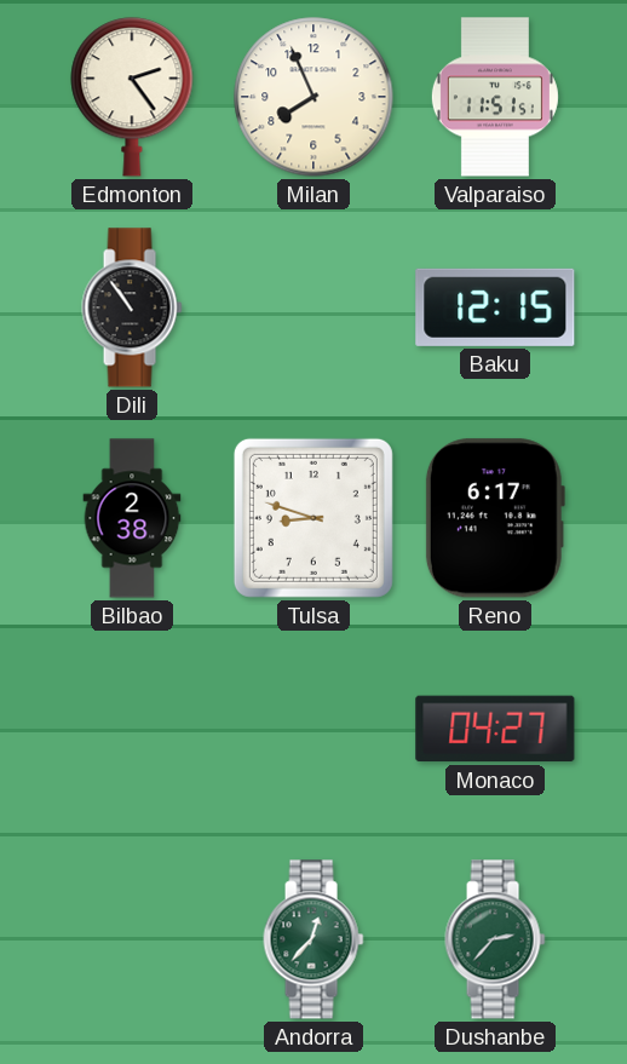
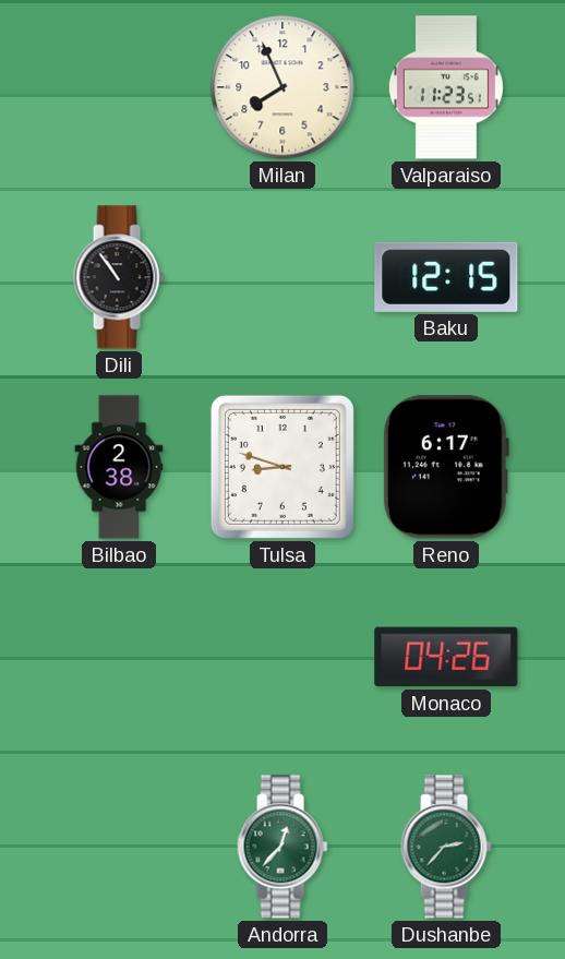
Edmonton: 2:24 -> none (132, 97)
Valparaiso: 11:51 -> 11:23 (446, 87)
Monaco: 04:27 -> 04:26 (446, 657)
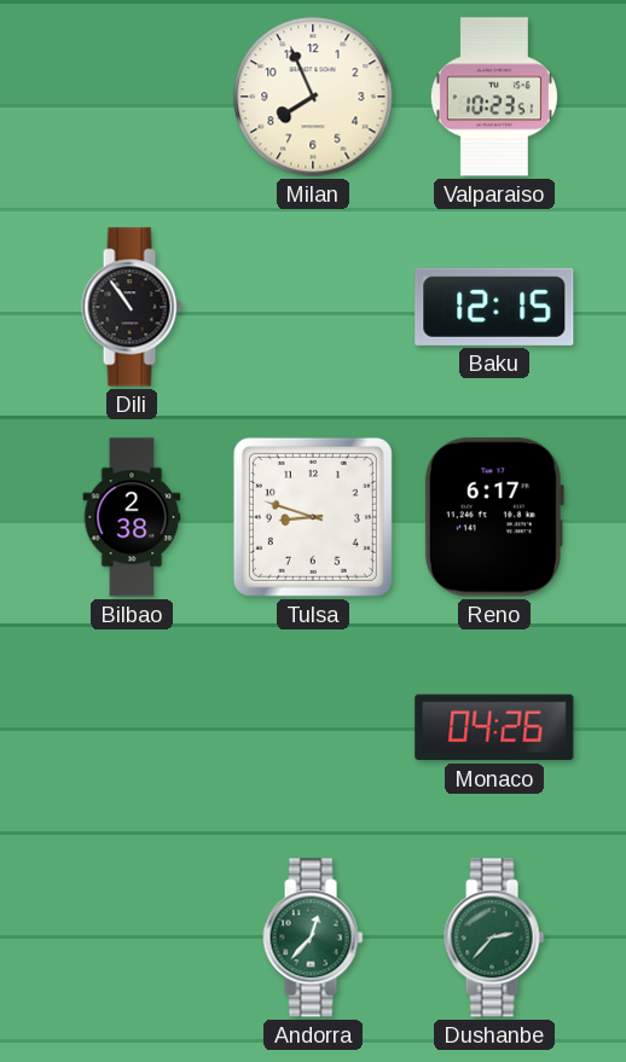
Valparaiso: 11:23 -> 10:23 (494, 97)
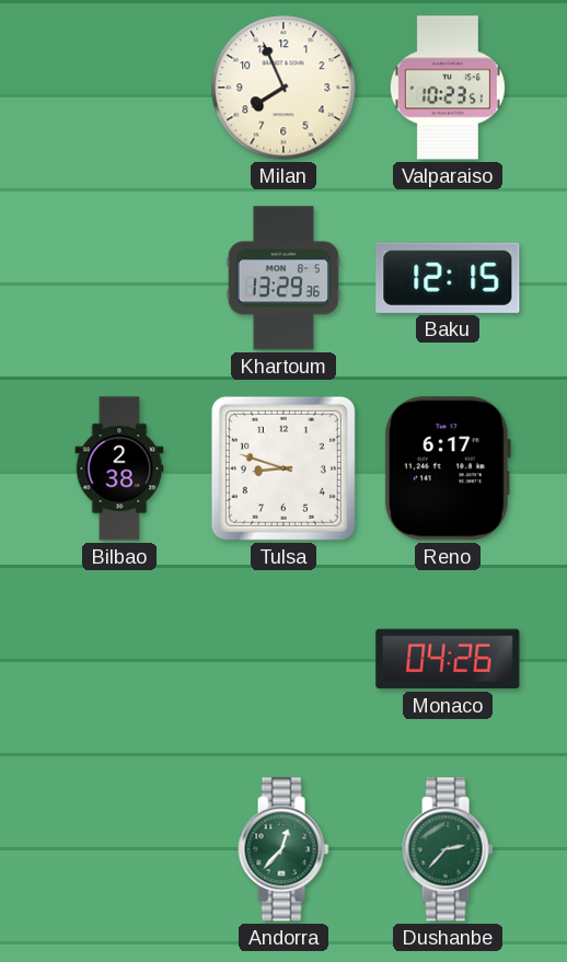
Dili: 10:54 -> none (132, 307)
Khartoum: none -> 13:29 (283, 278)
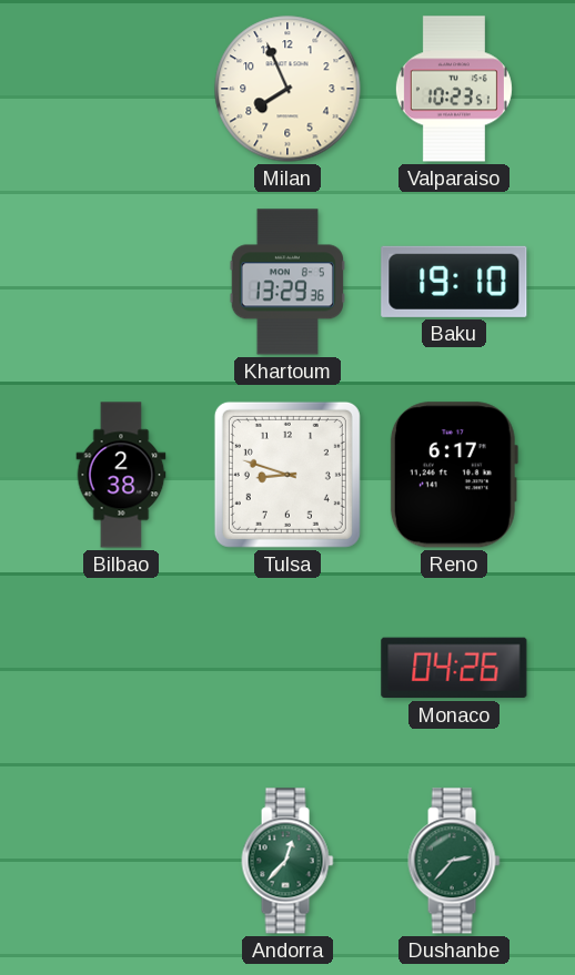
Baku: 12:15 -> 19:10 (454, 282)
